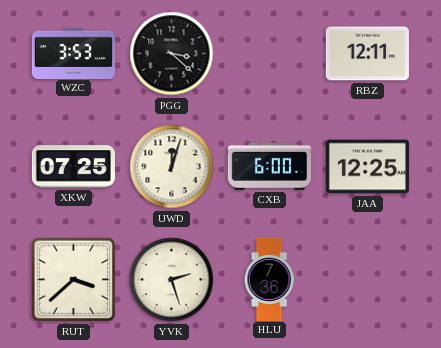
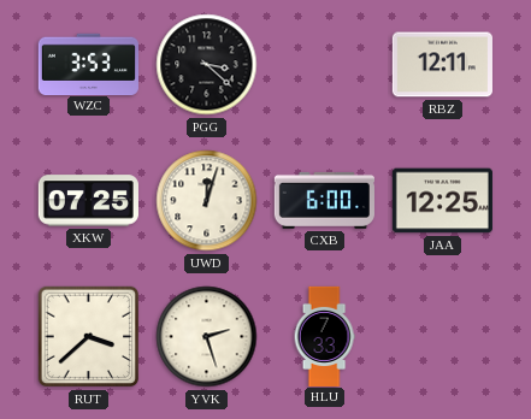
HLU: 7:36 -> 7:33 (324, 336)
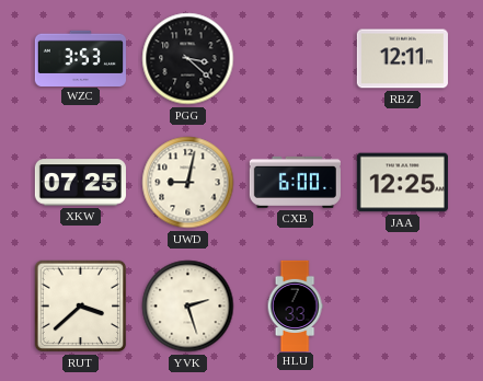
UWD: 12:03 -> 9:02 (188, 183)
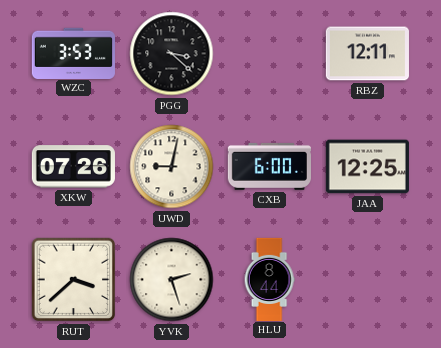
XKW: 07:25 -> 07:26 (73, 167)
HLU: 7:33 -> 8:44 (269, 279)
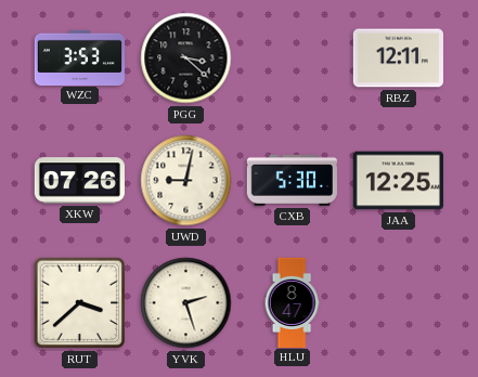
CXB: 6:00 -> 5:30 (292, 180)
HLU: 8:44 -> 8:47 (292, 302)
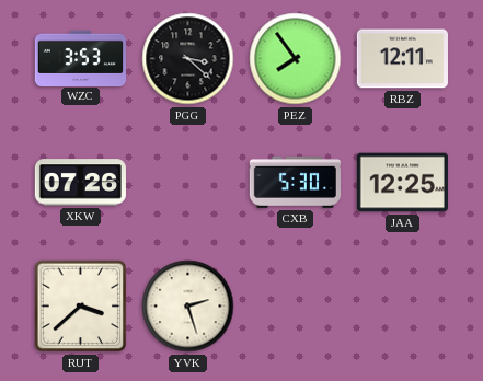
PEZ: none -> 7:54 (296, 59)
UWD: 9:02 -> none (186, 181)
HLU: 8:47 -> none (292, 302)
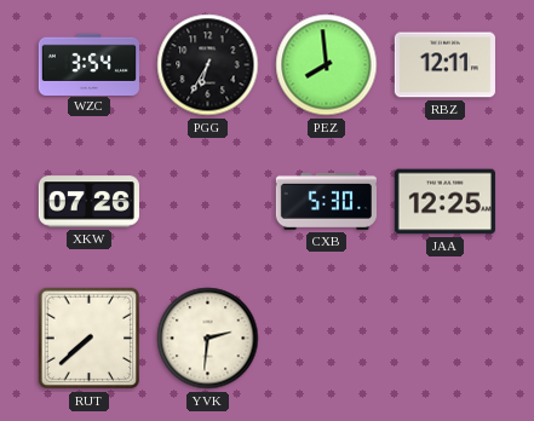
WZC: 3:53 -> 3:54 (88, 64)
PGG: 3:22 -> 6:35 (208, 65)
PEZ: 7:54 -> 7:59 (327, 65)
RUT: 3:38 -> 7:38 (90, 339)
YVK: 2:27 -> 2:31 (208, 339)
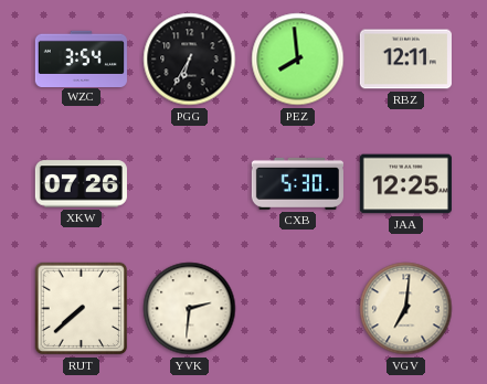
VGV: none -> 7:01 (406, 309)
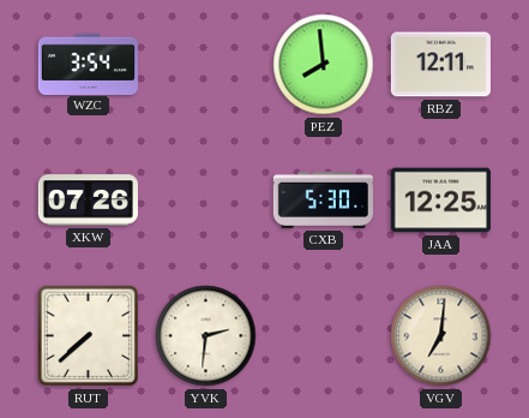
PGG: 6:35 -> none (190, 60)
